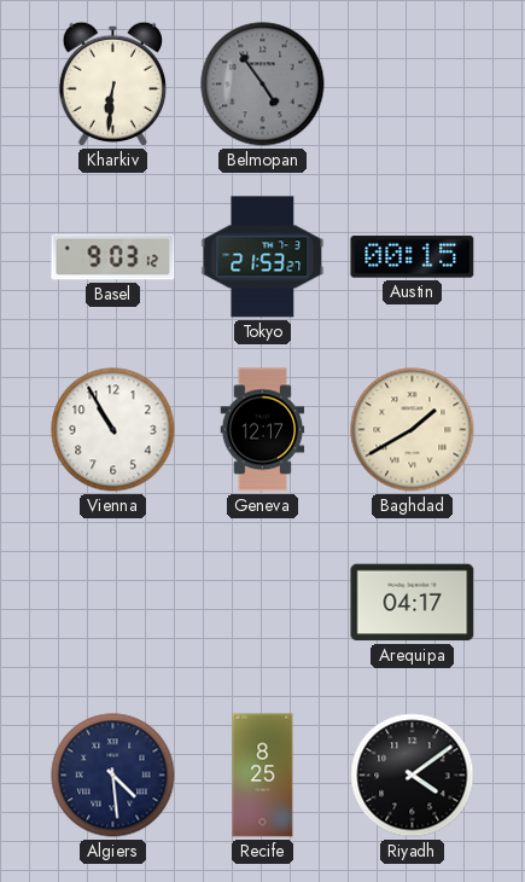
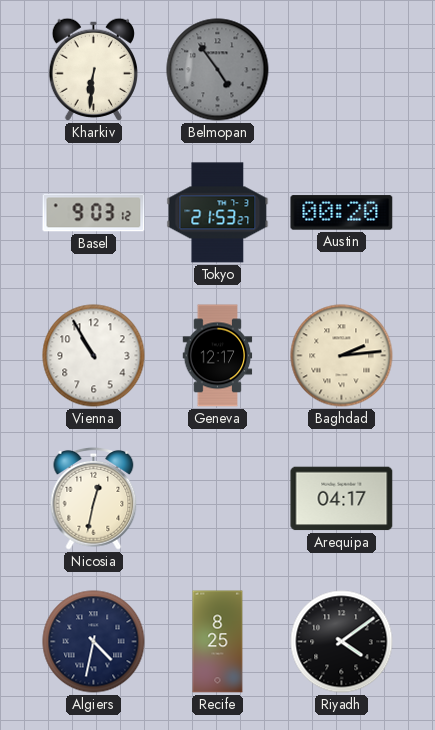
Austin: 00:15 -> 00:20 (342, 213)
Baghdad: 1:40 -> 2:14 (342, 356)
Nicosia: none -> 12:32 (94, 498)
Algiers: 4:29 -> 4:32 (94, 642)
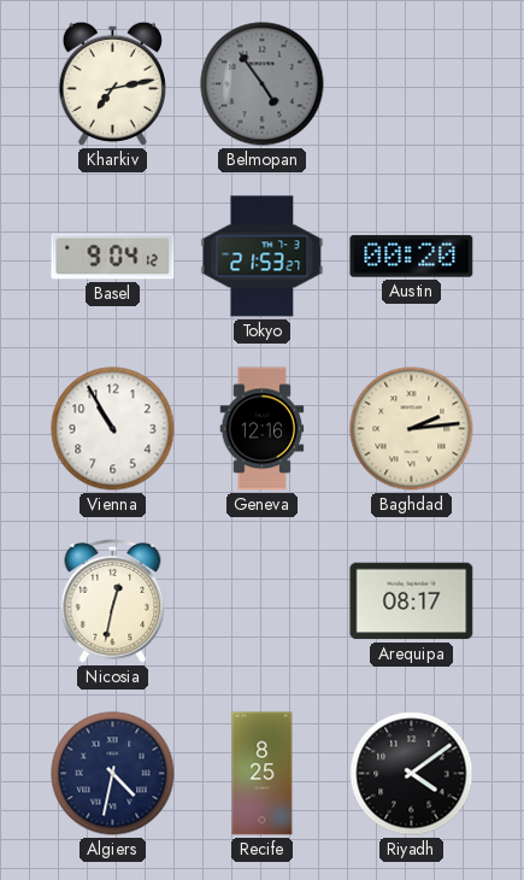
Kharkiv: 6:31 -> 7:13 (112, 83)
Basel: 9:03 -> 9:04 (113, 257)
Geneva: 12:17 -> 12:16 (263, 429)
Arequipa: 04:17 -> 08:17 (412, 602)
